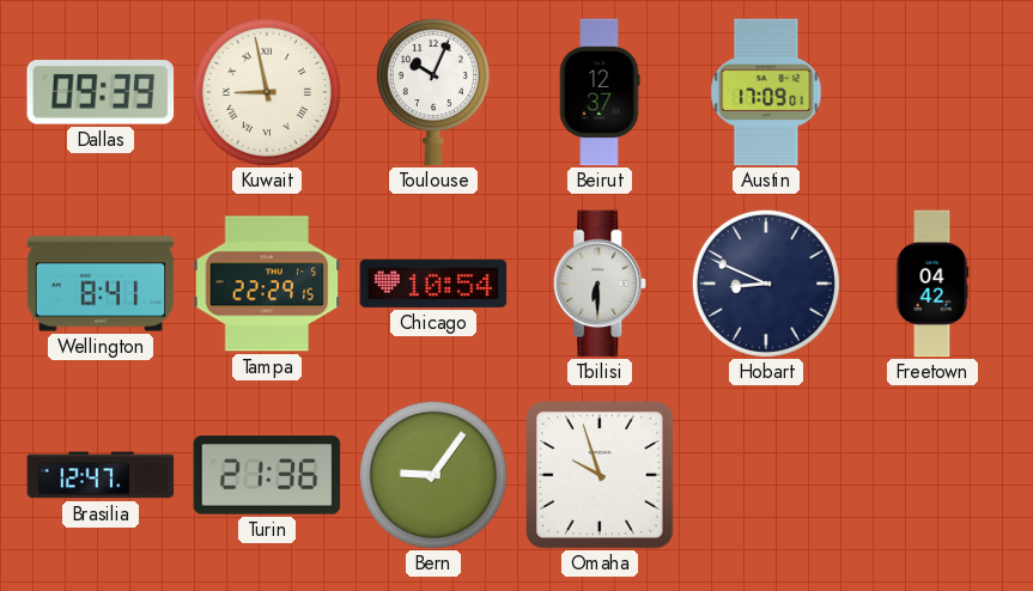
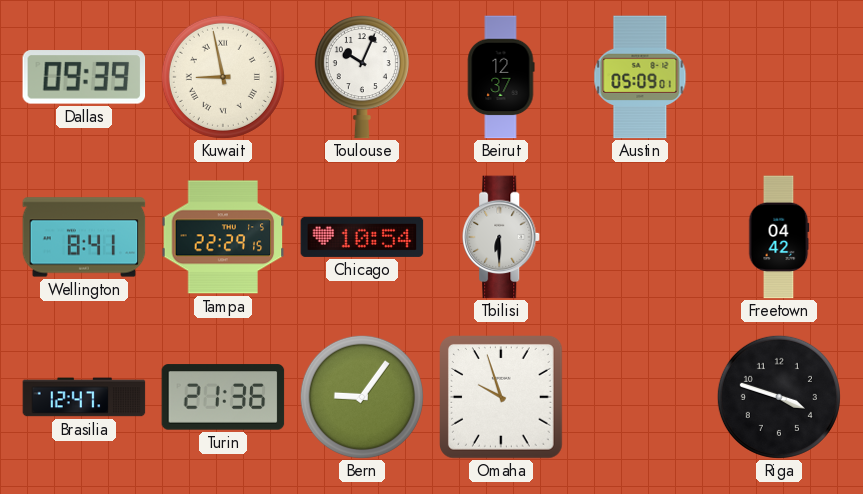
Austin: 17:09 -> 05:09 (640, 77)
Hobart: 8:49 -> none (766, 284)
Riga: none -> 3:48 (779, 397)
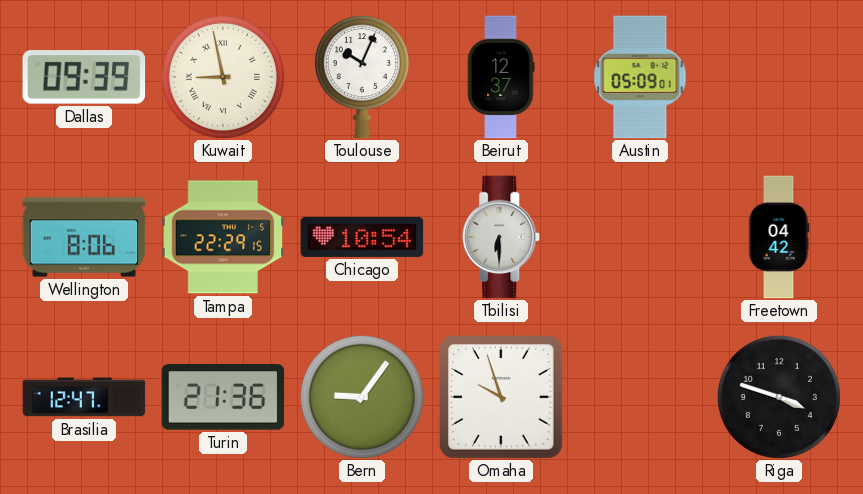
Wellington: 8:41 -> 8:06 (84, 237)
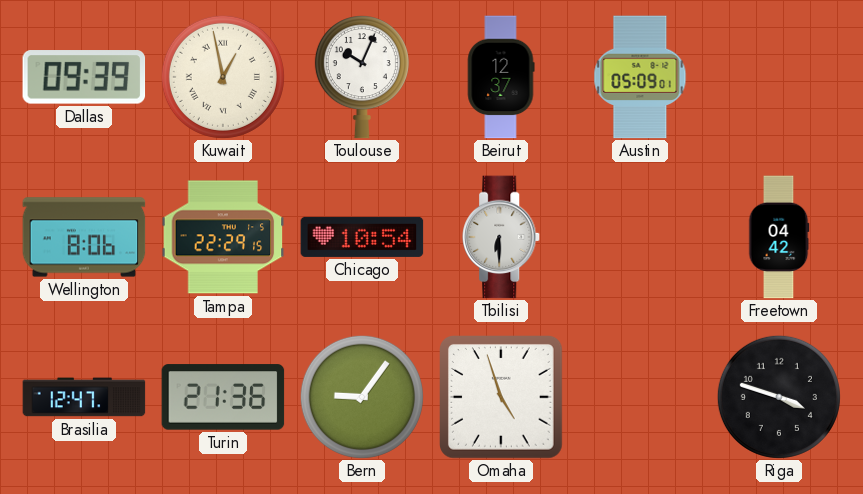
Kuwait: 8:58 -> 12:58 (223, 77)
Omaha: 9:57 -> 4:57 (502, 398)
